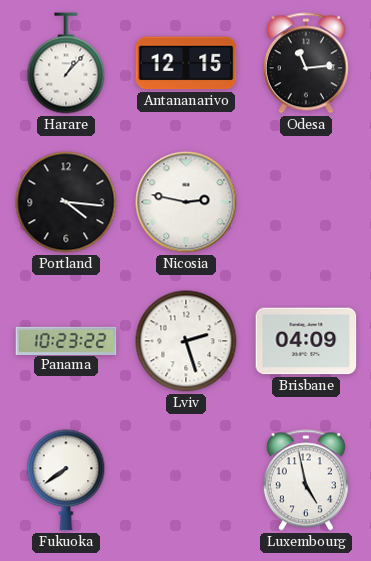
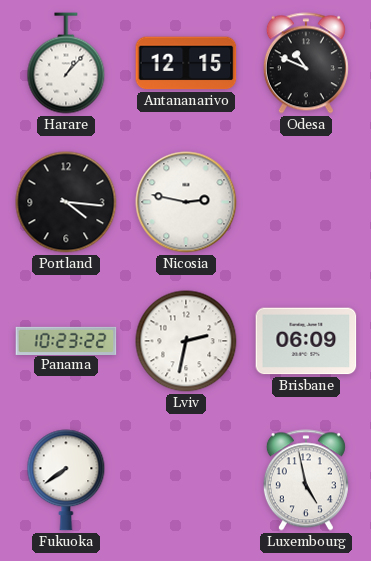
Odesa: 11:14 -> 10:49 (306, 63)
Lviv: 2:27 -> 2:32 (186, 341)
Brisbane: 04:09 -> 06:09 (306, 341)
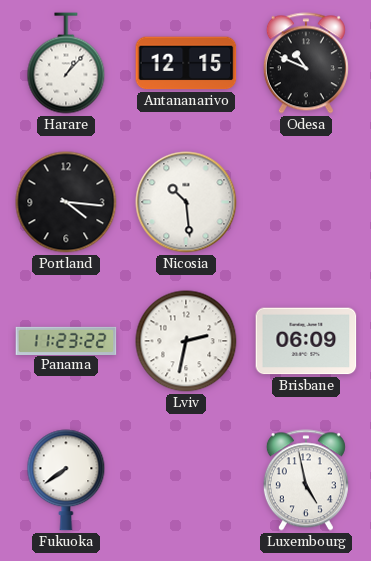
Nicosia: 2:47 -> 10:29 (186, 202)
Panama: 10:23 -> 11:23 (66, 340)
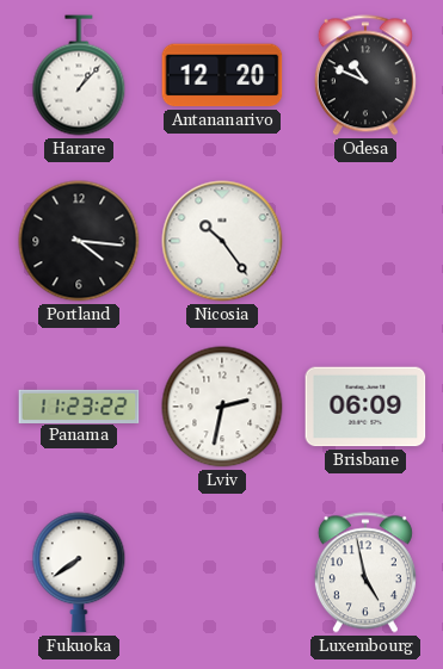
Antananarivo: 12:15 -> 12:20 (222, 75)
Nicosia: 10:29 -> 10:24 (222, 241)
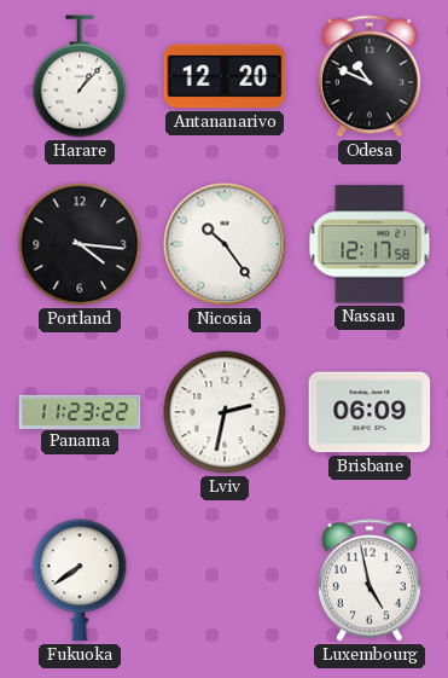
Nassau: none -> 12:17 (370, 244)
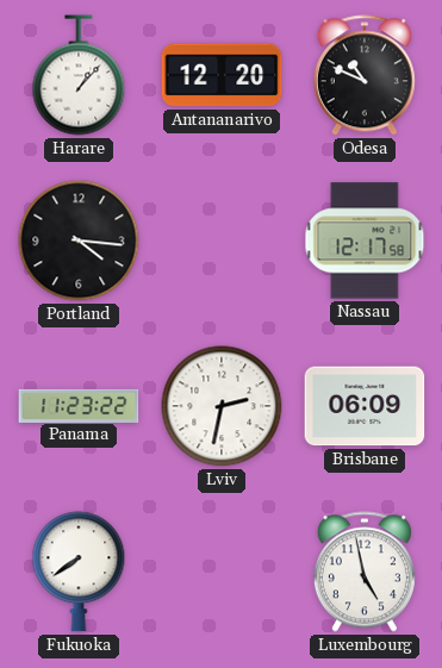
Nicosia: 10:24 -> none (225, 244)
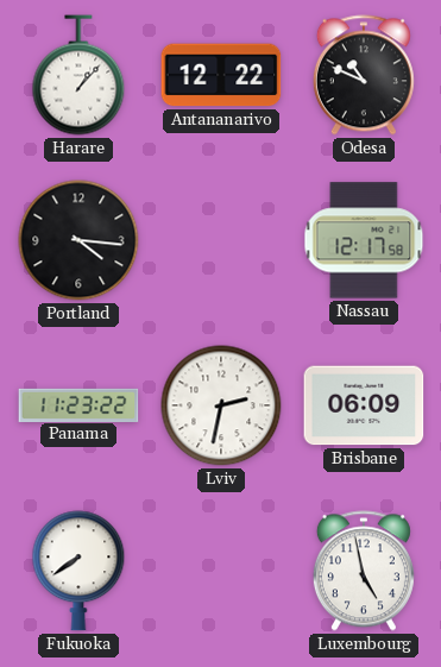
Antananarivo: 12:20 -> 12:22 (221, 75)
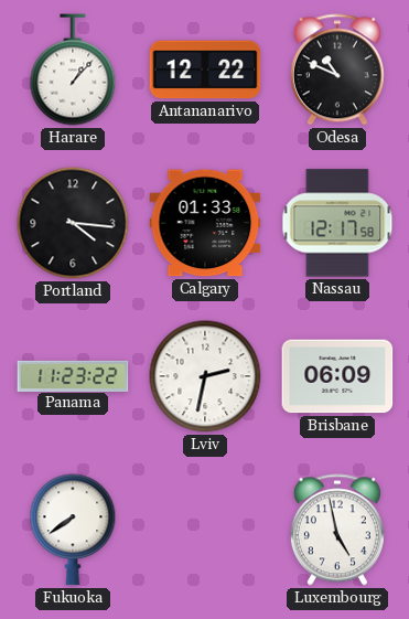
Calgary: none -> 01:33 (205, 223)
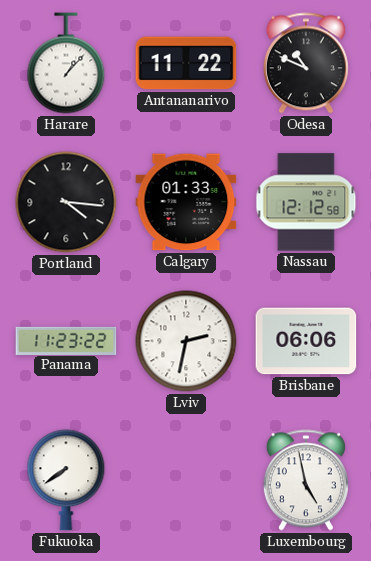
Antananarivo: 12:22 -> 11:22 (186, 63)
Nassau: 12:17 -> 12:12 (306, 202)
Brisbane: 06:09 -> 06:06 (306, 341)
